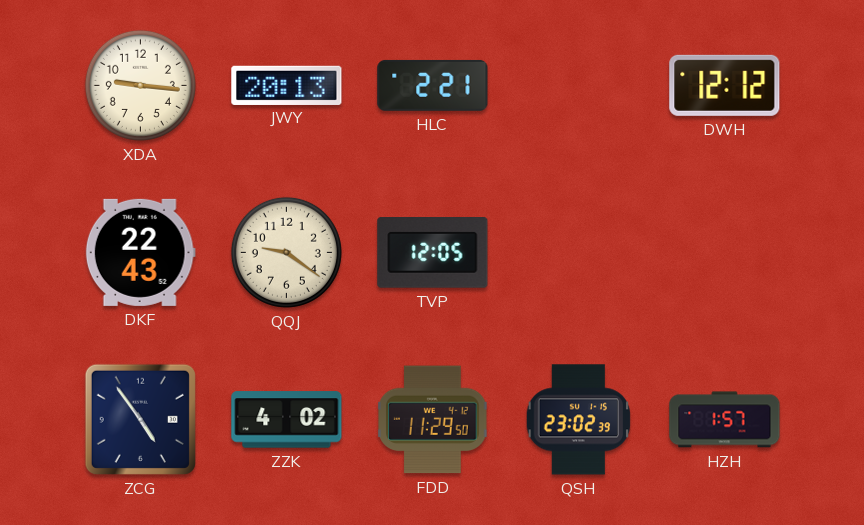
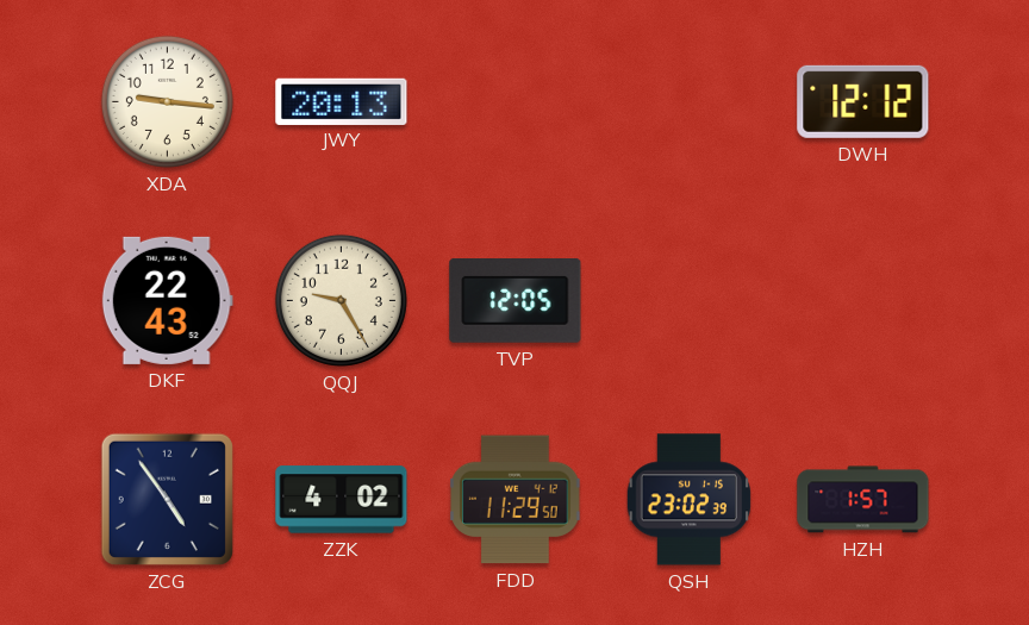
HLC: 2:21 -> none (433, 85)
QQJ: 9:21 -> 9:25 (341, 300)
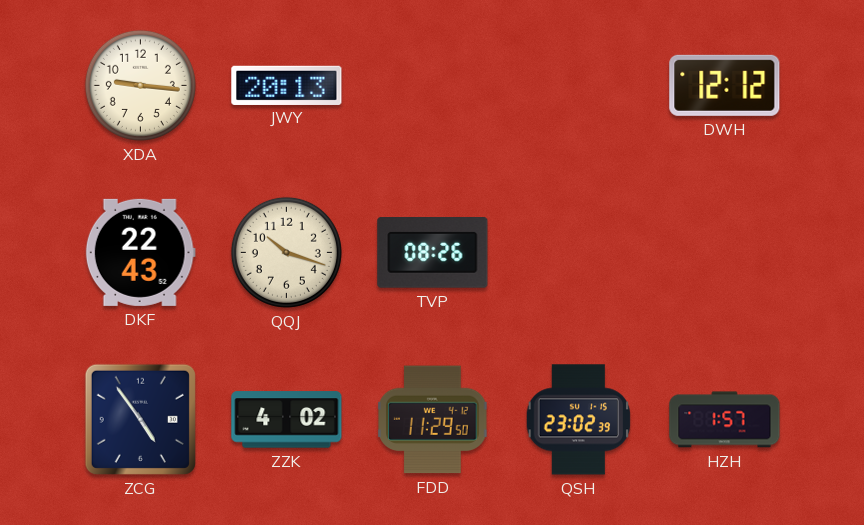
QQJ: 9:25 -> 10:18 (286, 252)
TVP: 12:05 -> 08:26 (433, 253)
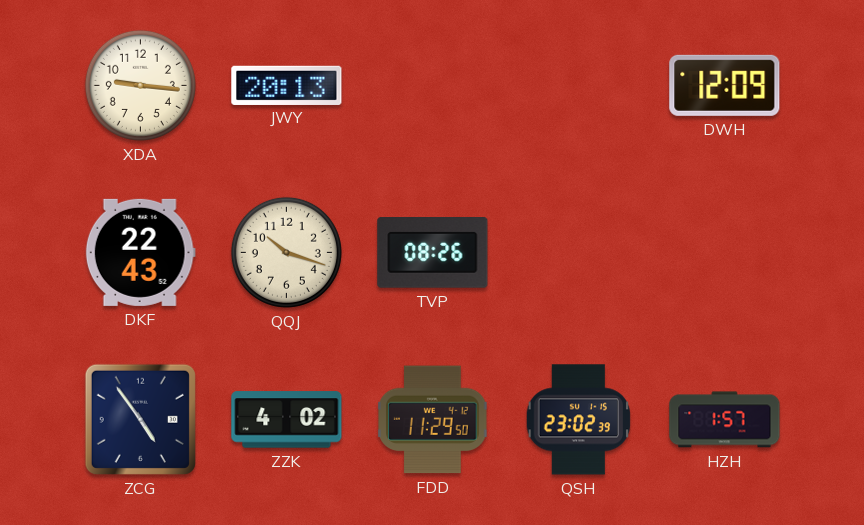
DWH: 12:12 -> 12:09 (725, 85)
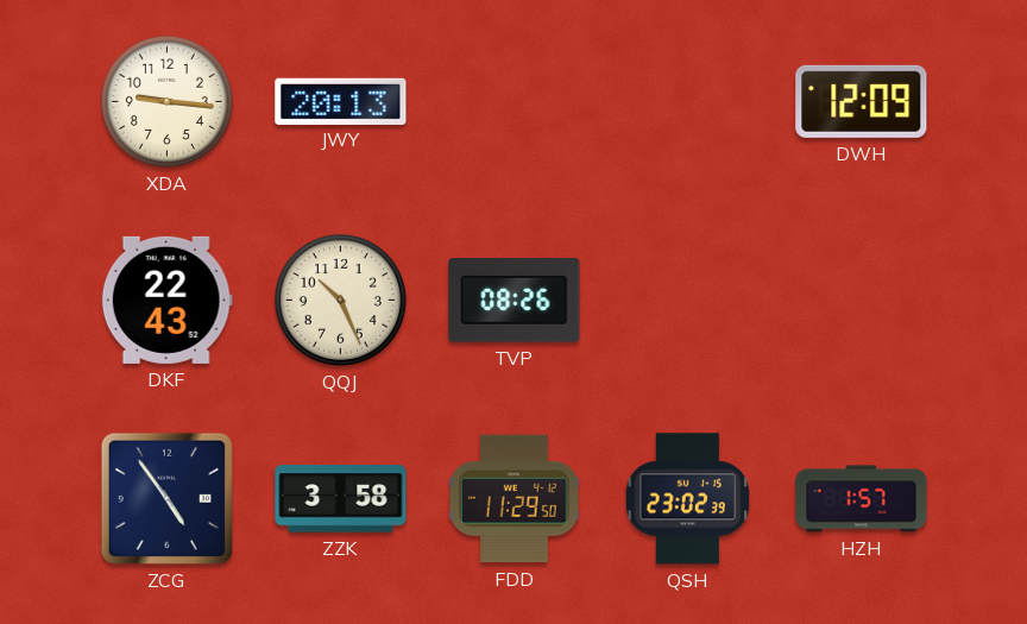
QQJ: 10:18 -> 10:26 (340, 300)
ZZK: 4:02 -> 3:58 (341, 499)
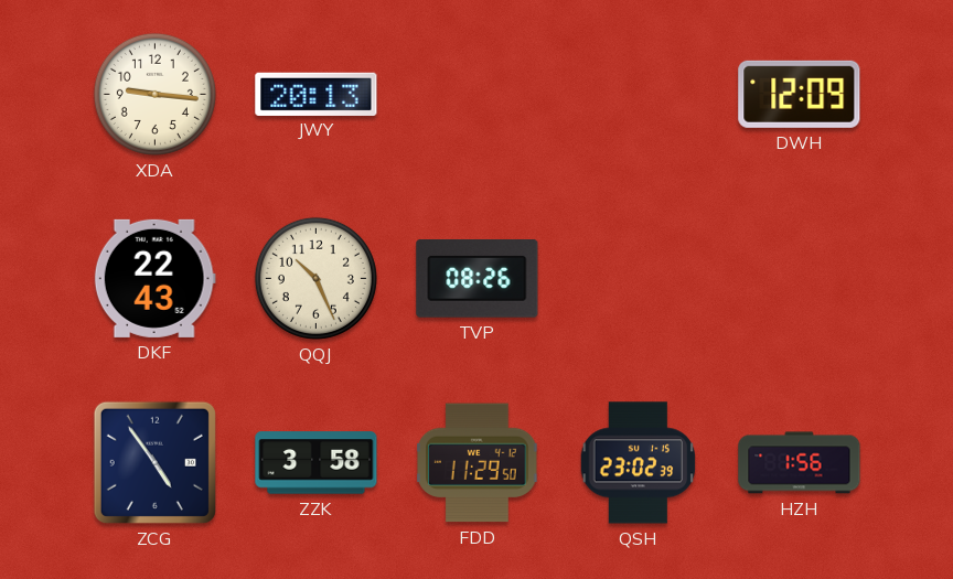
HZH: 1:57 -> 1:56 (800, 463)
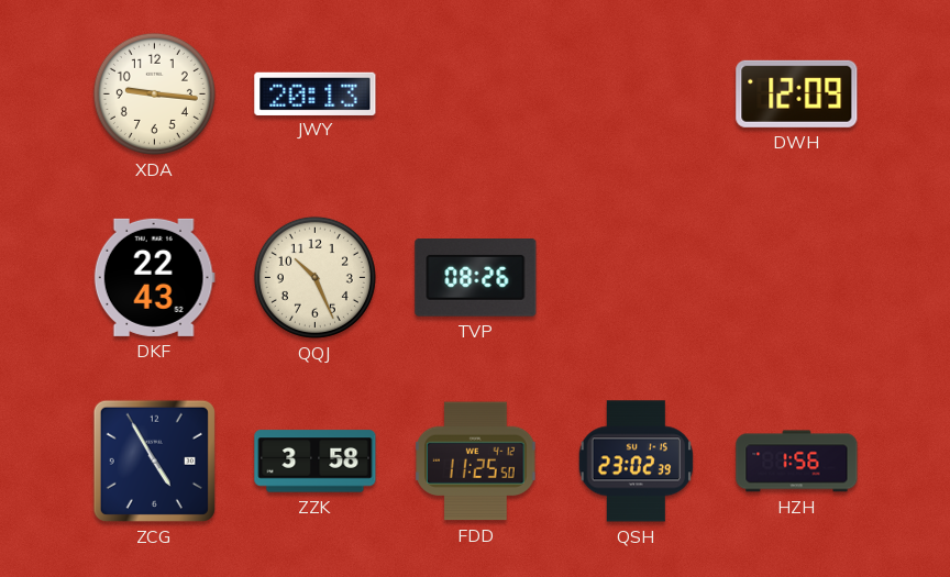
ZCG: 4:54 -> 4:55 (154, 461)
FDD: 11:29 -> 11:25 (476, 462)
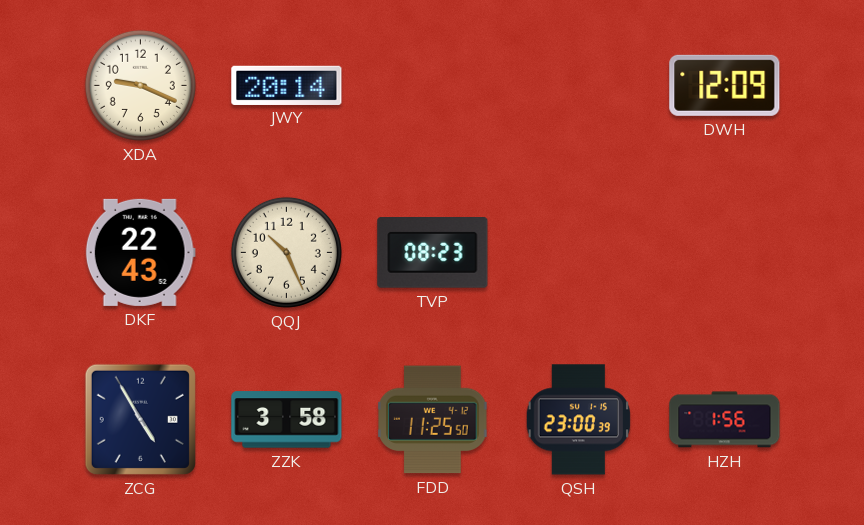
XDA: 9:16 -> 9:19 (140, 85)
JWY: 20:13 -> 20:14 (287, 85)
TVP: 08:26 -> 08:23 (433, 253)
QSH: 23:02 -> 23:00 (579, 420)
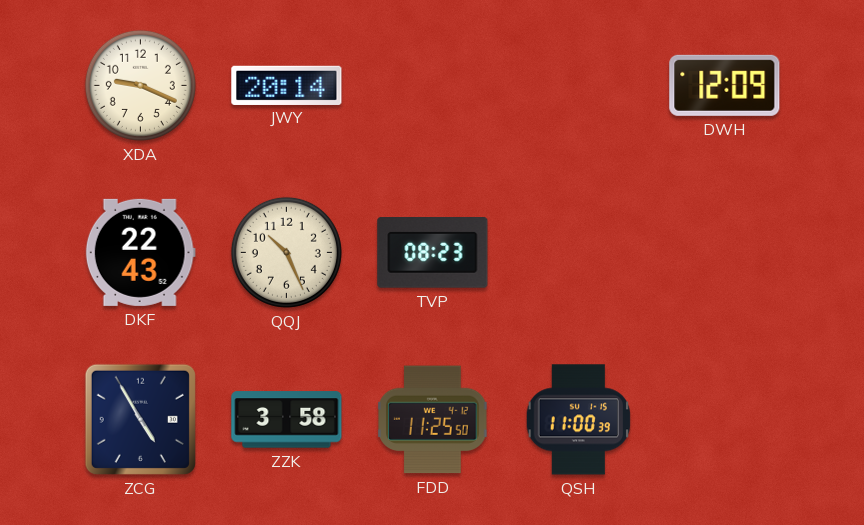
QSH: 23:00 -> 11:00 (579, 420)
HZH: 1:56 -> none (725, 420)
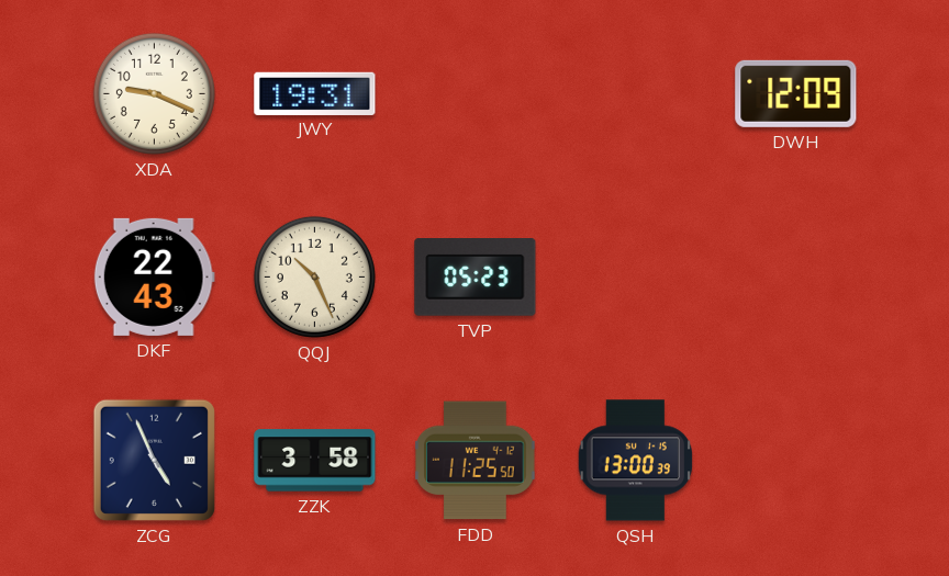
JWY: 20:14 -> 19:31 (315, 93)
TVP: 08:23 -> 05:23 (476, 278)
ZCG: 4:55 -> 4:56 (154, 460)
QSH: 11:00 -> 13:00 (636, 461)
